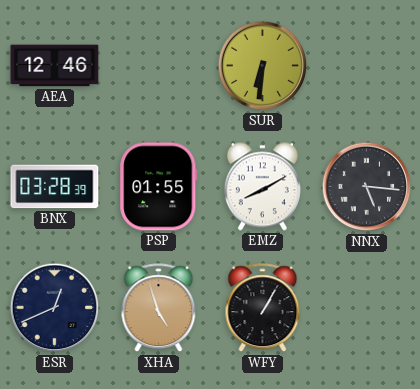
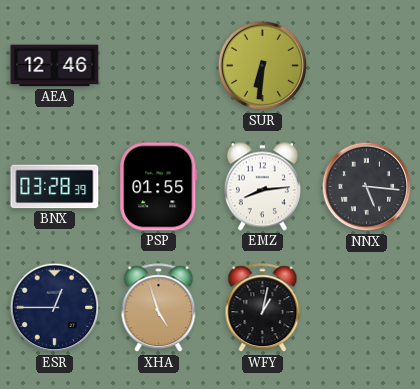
EMZ: 8:10 -> 8:14 (262, 187)
ESR: 12:41 -> 12:45 (55, 308)
WFY: 1:05 -> 1:02 (263, 308)
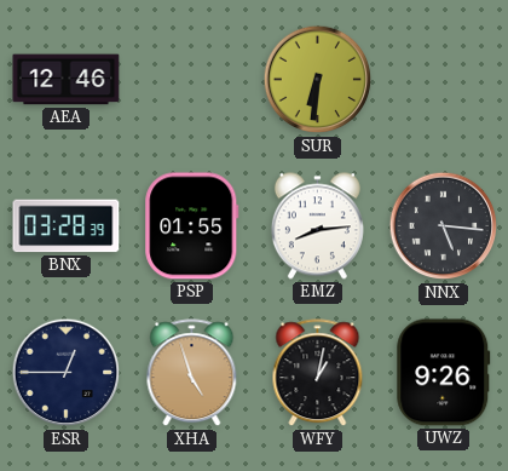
UWZ: none -> 9:26 (444, 373)
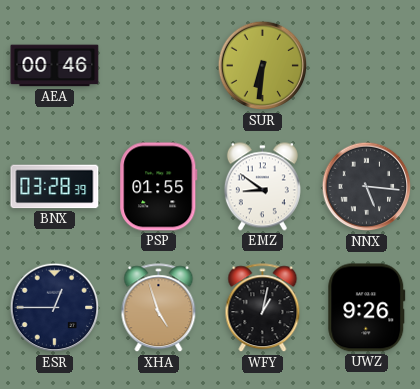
AEA: 12:46 -> 00:46 (55, 66)
EMZ: 8:14 -> 8:51 (262, 187)
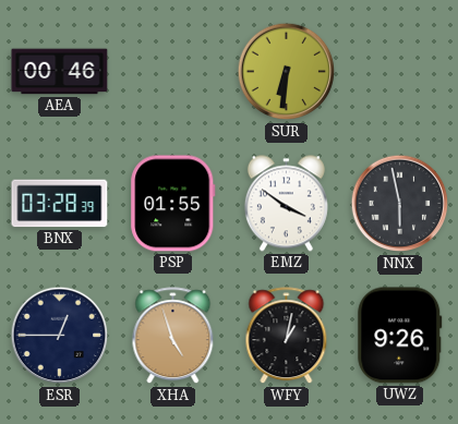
EMZ: 8:51 -> 3:51 (286, 204)
NNX: 5:16 -> 5:58 (400, 204)
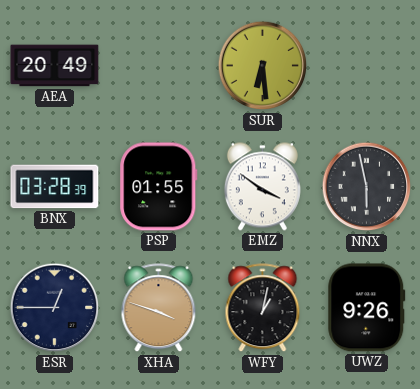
AEA: 00:46 -> 20:49 (55, 66)
SUR: 6:31 -> 6:29 (263, 66)
XHA: 4:57 -> 3:48 (159, 308)
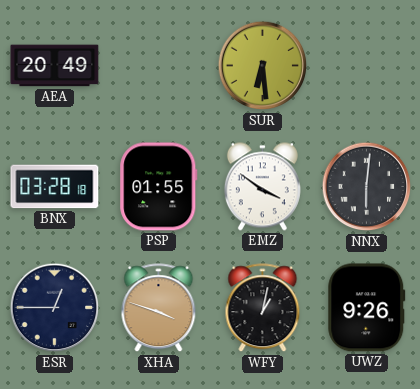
BNX: 03:28:39 -> 03:28:18 (55, 187)
NNX: 5:58 -> 6:01 (367, 187)
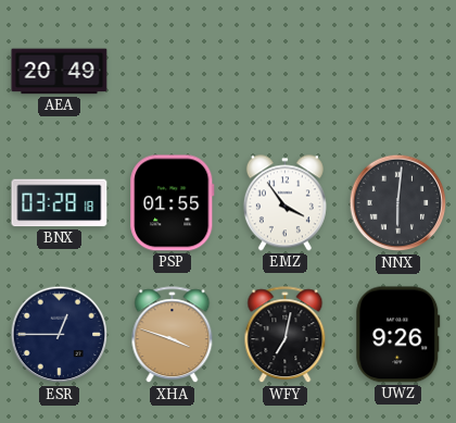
SUR: 6:29 -> none (263, 66)
EMZ: 3:51 -> 3:54 (284, 203)
WFY: 1:02 -> 7:02 (286, 335)
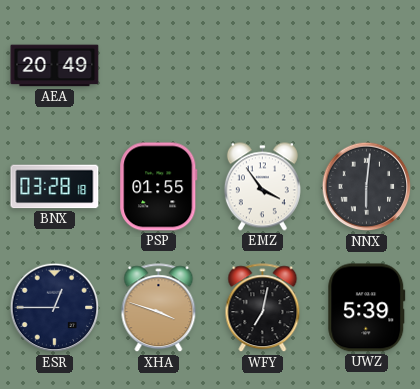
UWZ: 9:26 -> 5:39 (367, 308)
